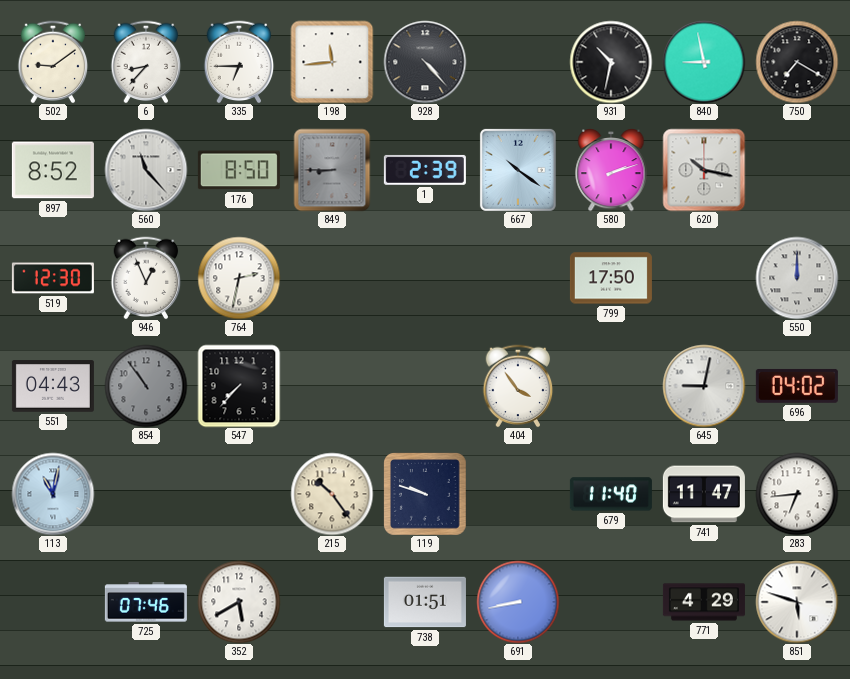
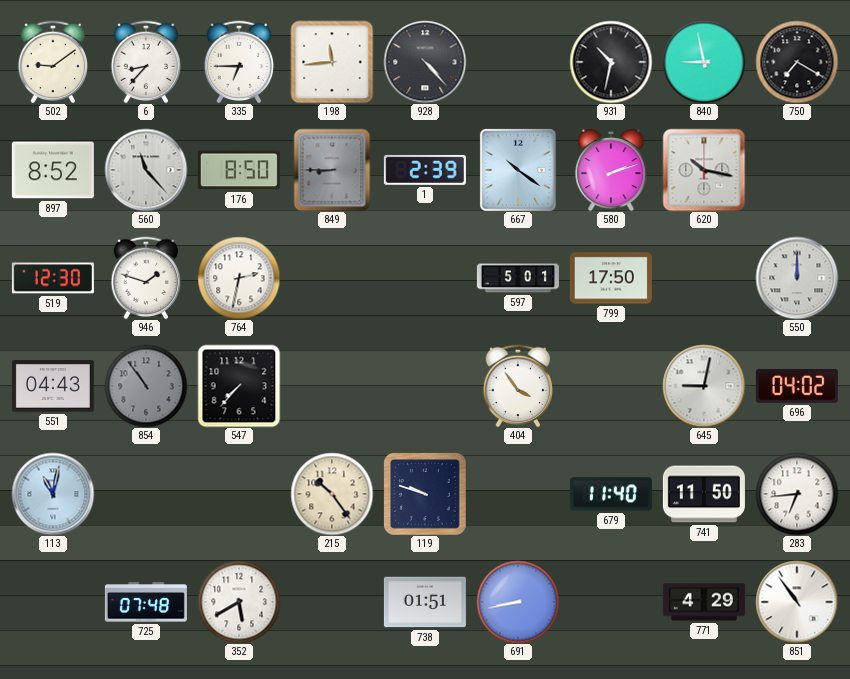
946: 12:56 -> 1:48 (146, 278)
597: none -> 5:01 (518, 278)
741: 11:47 -> 11:50 (704, 494)
725: 07:46 -> 07:48 (146, 602)
851: 5:48 -> 10:54 (797, 602)
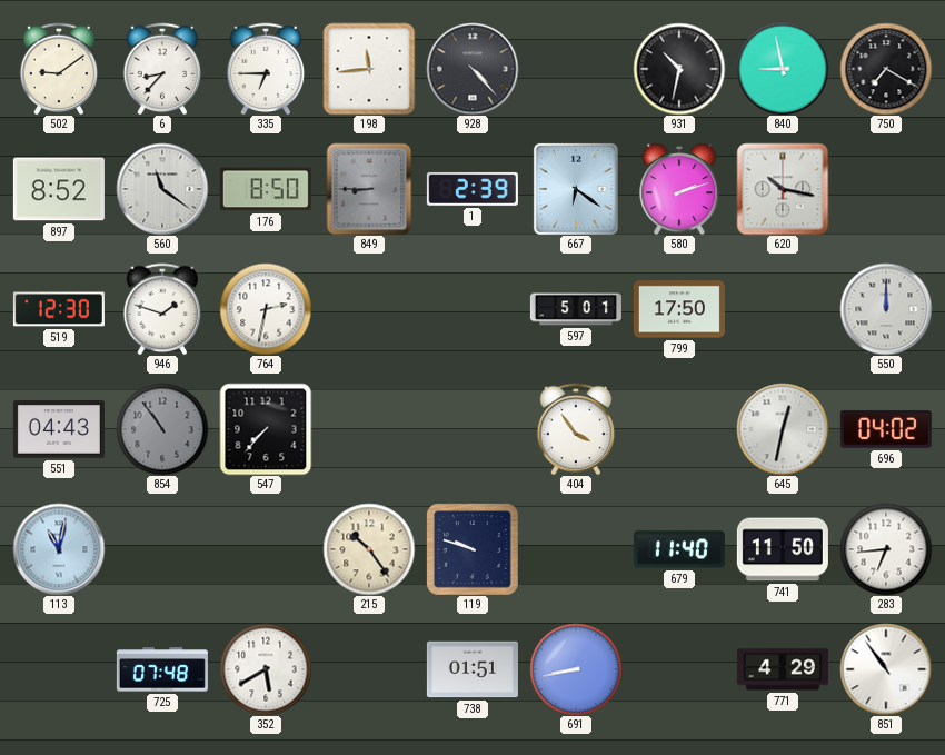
560: 11:23 -> 11:21 (162, 189)
667: 10:21 -> 6:21 (576, 189)
645: 9:02 -> 12:32 (783, 429)
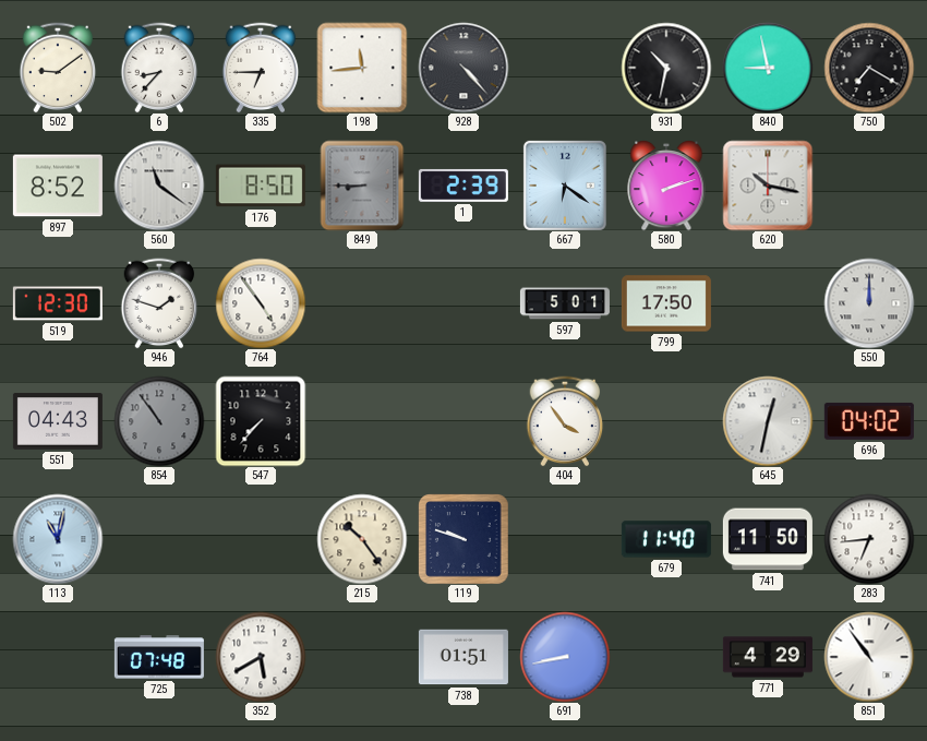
764: 2:32 -> 4:54 (261, 303)
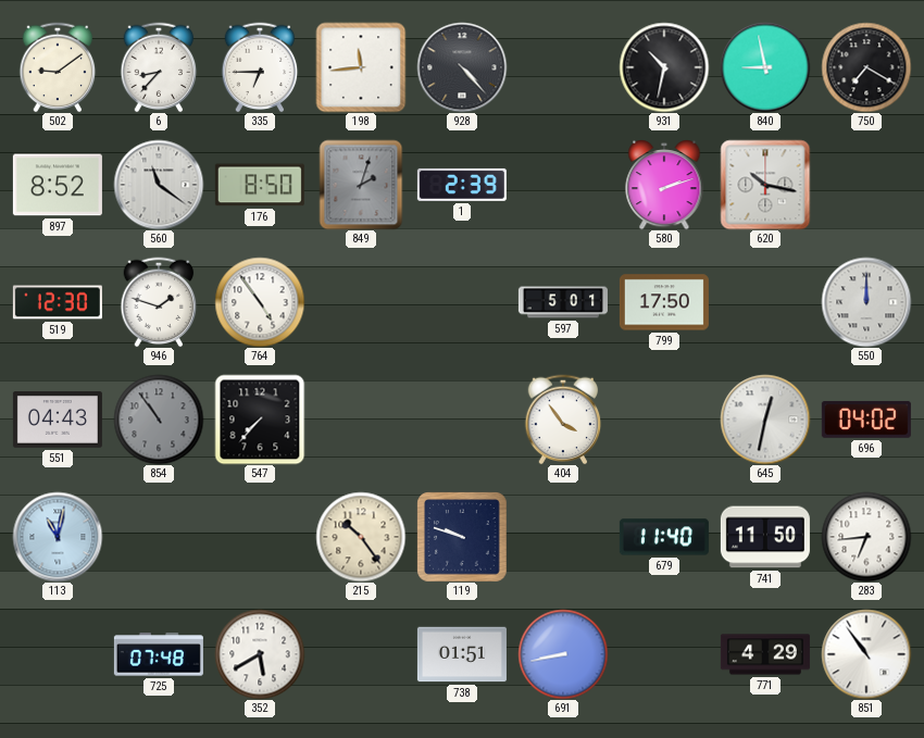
849: 8:45 -> 2:03 (361, 185)
667: 6:21 -> none (565, 186)
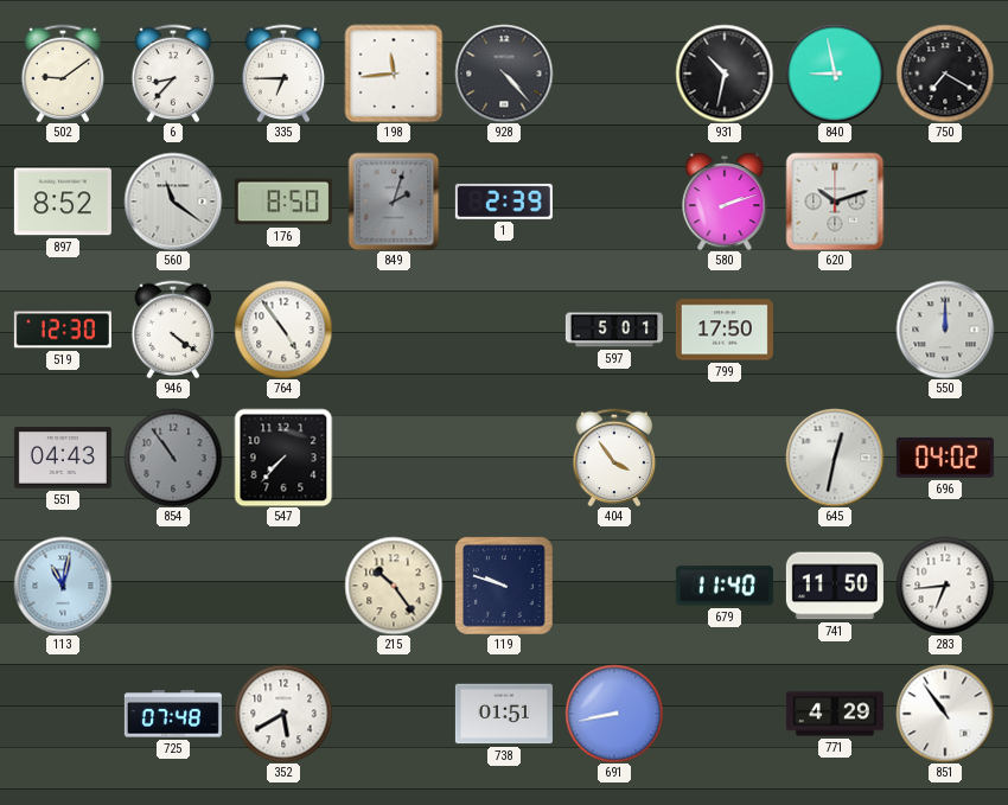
620: 10:17 -> 10:12 (835, 202)
946: 1:48 -> 4:21 (173, 330)
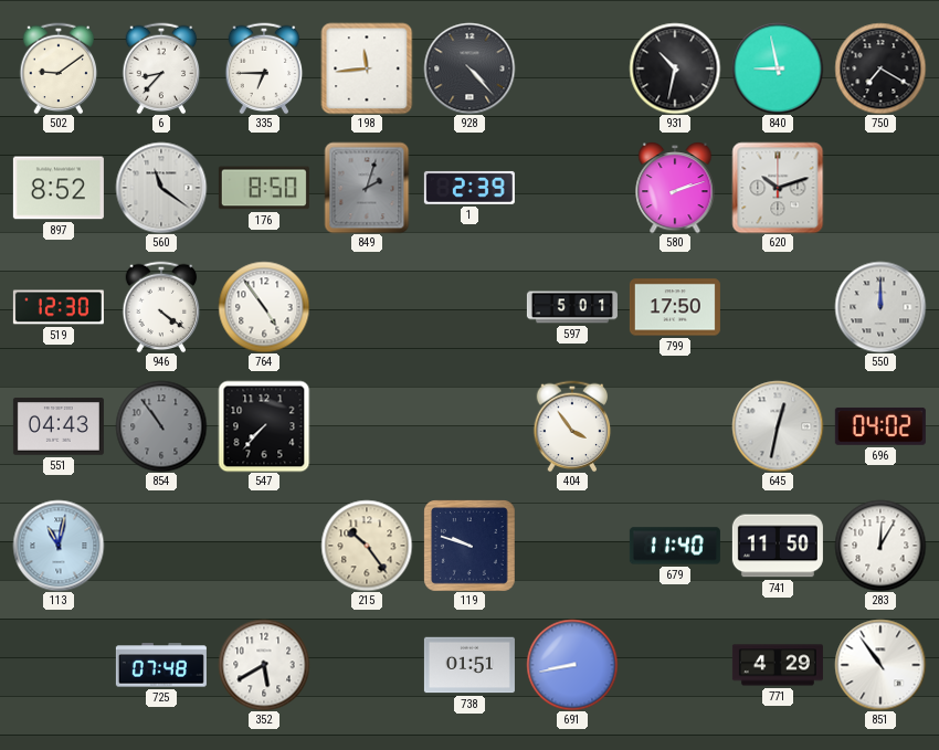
283: 6:44 -> 12:05 (880, 546)
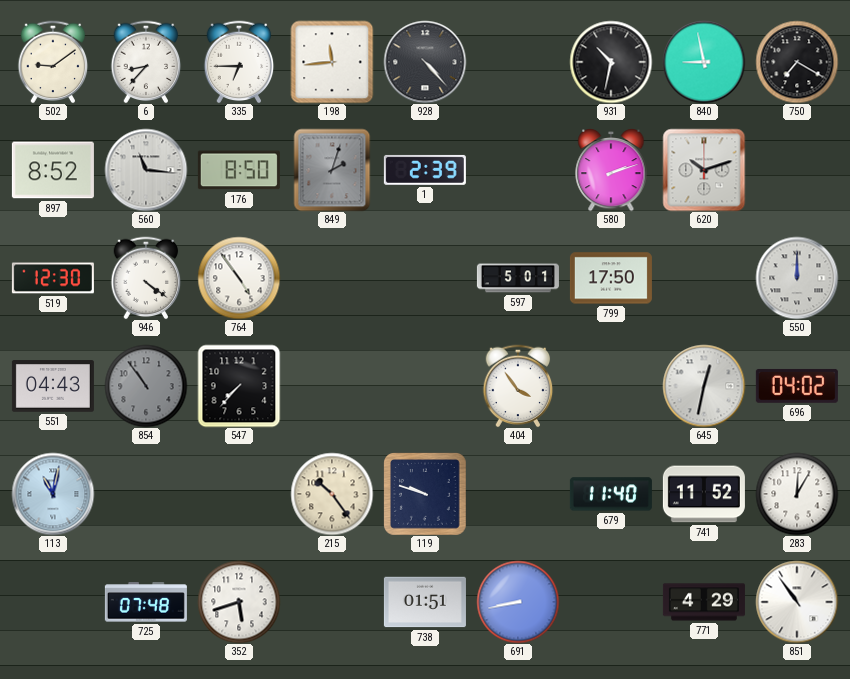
560: 11:21 -> 11:16 (146, 170)
741: 11:50 -> 11:52 (704, 494)
352: 5:40 -> 5:42 (239, 602)
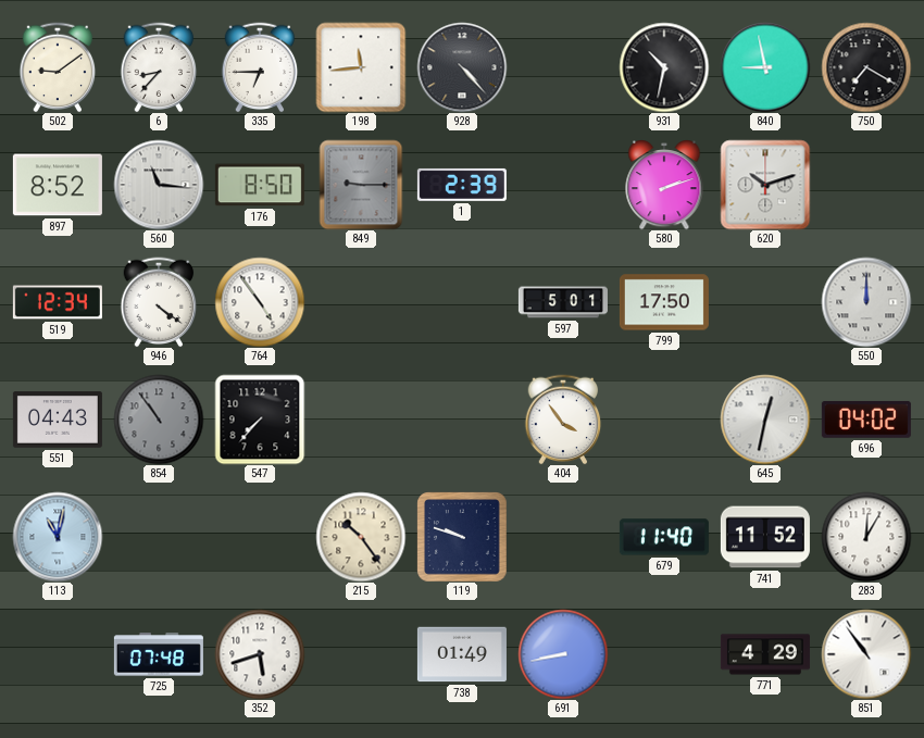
849: 2:03 -> 9:15 (361, 185)
519: 12:30 -> 12:34 (58, 302)
738: 01:51 -> 01:49 (462, 654)
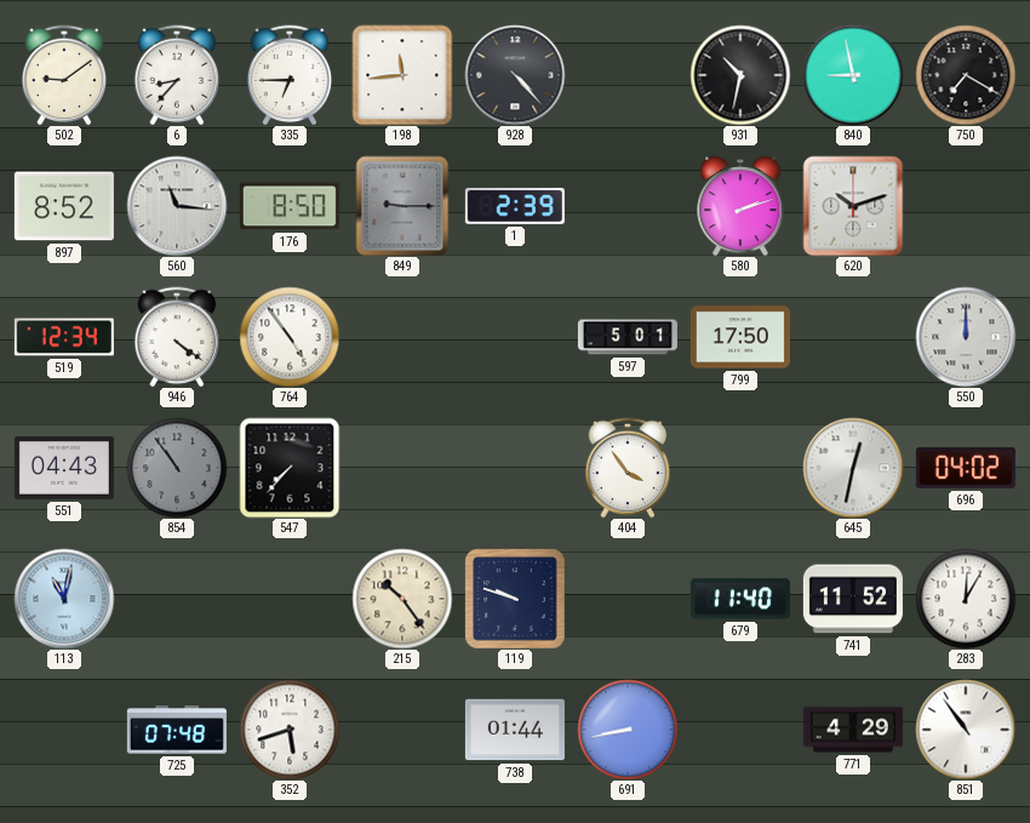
738: 01:49 -> 01:44 (515, 730)
